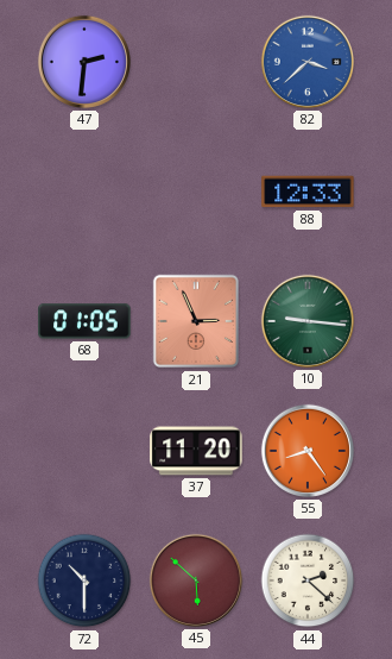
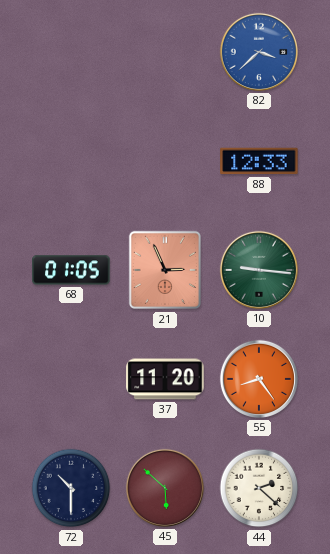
47: 2:31 -> none (84, 62)
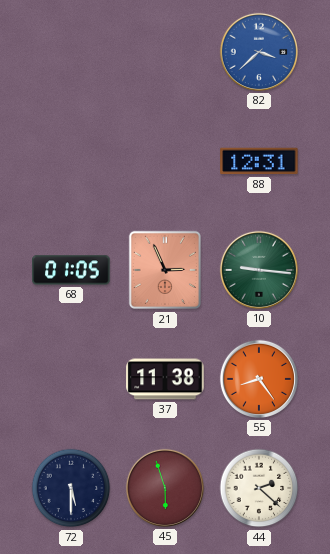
88: 12:33 -> 12:31 (259, 161)
37: 11:20 -> 11:38 (165, 379)
72: 10:30 -> 5:30 (71, 488)
45: 5:52 -> 5:57 (165, 488)
